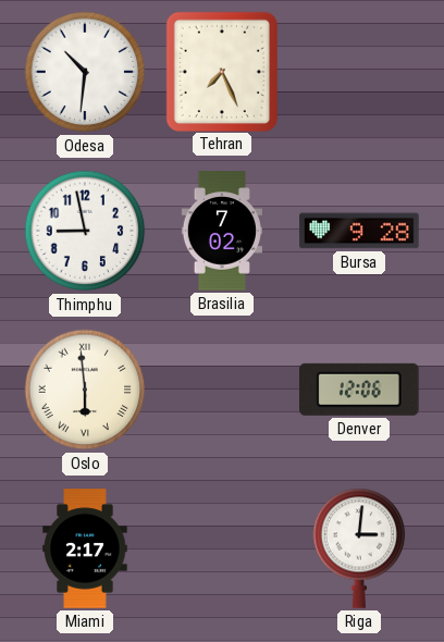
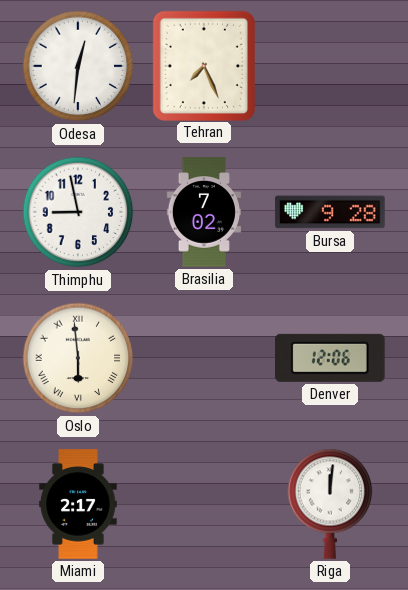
Odesa: 10:31 -> 12:31 (78, 66)
Riga: 3:01 -> 12:01 (330, 504)
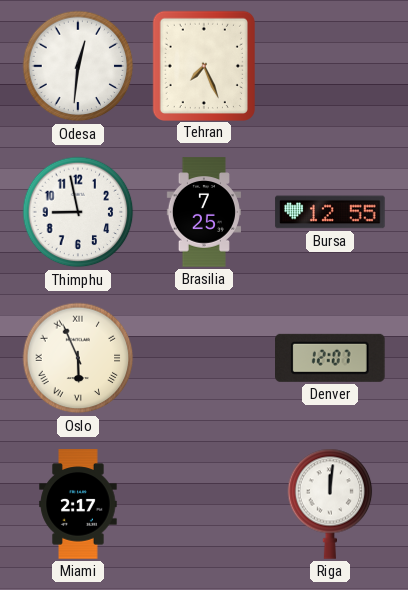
Brasilia: 7:02 -> 7:25 (203, 212)
Bursa: 9:28 -> 12:55 (330, 212)
Oslo: 5:59 -> 5:56 (78, 358)
Denver: 12:06 -> 12:07 (331, 358)
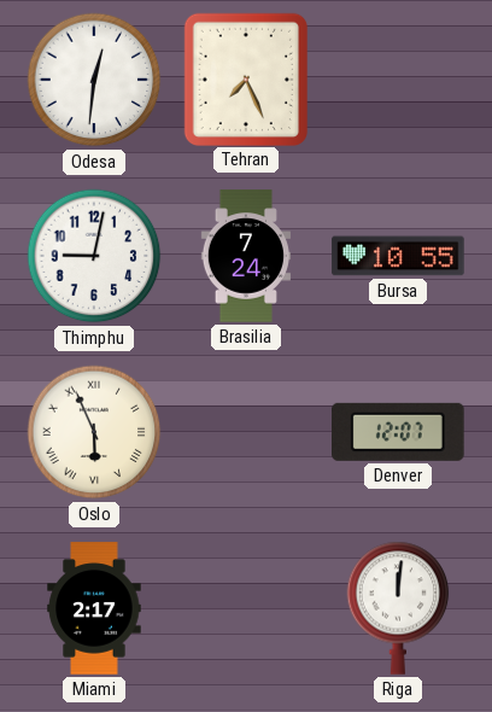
Thimphu: 8:58 -> 9:02 (94, 256)
Brasilia: 7:25 -> 7:24 (245, 256)
Bursa: 12:55 -> 10:55 (398, 256)
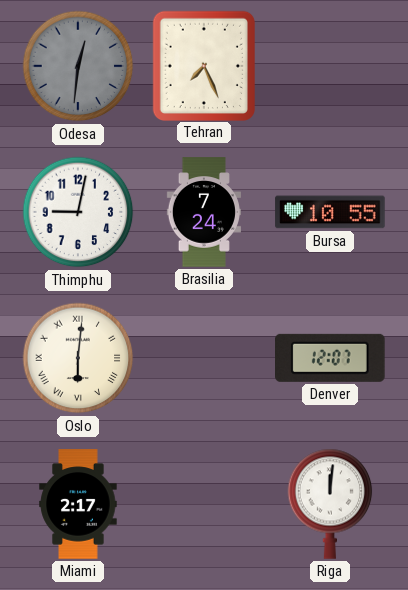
Odesa dial: white -> grey (78, 66)
Oslo: 5:56 -> 6:01 (78, 358)
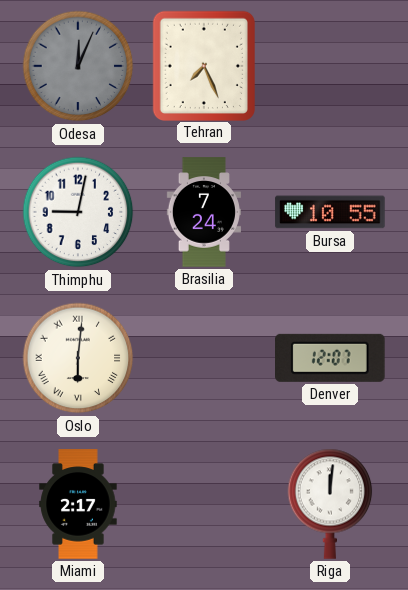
Odesa: 12:31 -> 12:04 (78, 66)
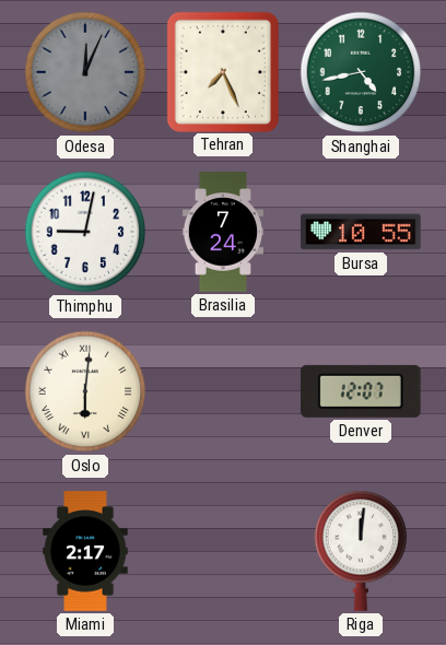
Shanghai: none -> 4:43 (361, 72)
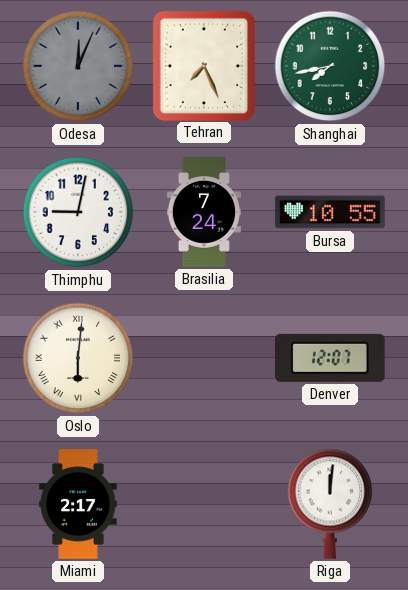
Shanghai: 4:43 -> 7:43 (330, 66)
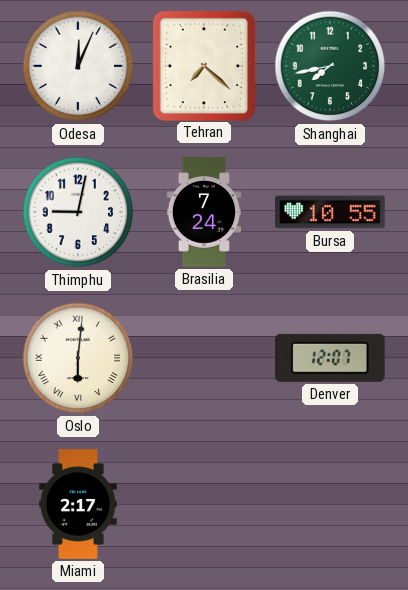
Odesa dial: grey -> white (78, 66)
Tehran: 7:26 -> 7:22 (203, 65)
Riga: 12:01 -> none (330, 504)
